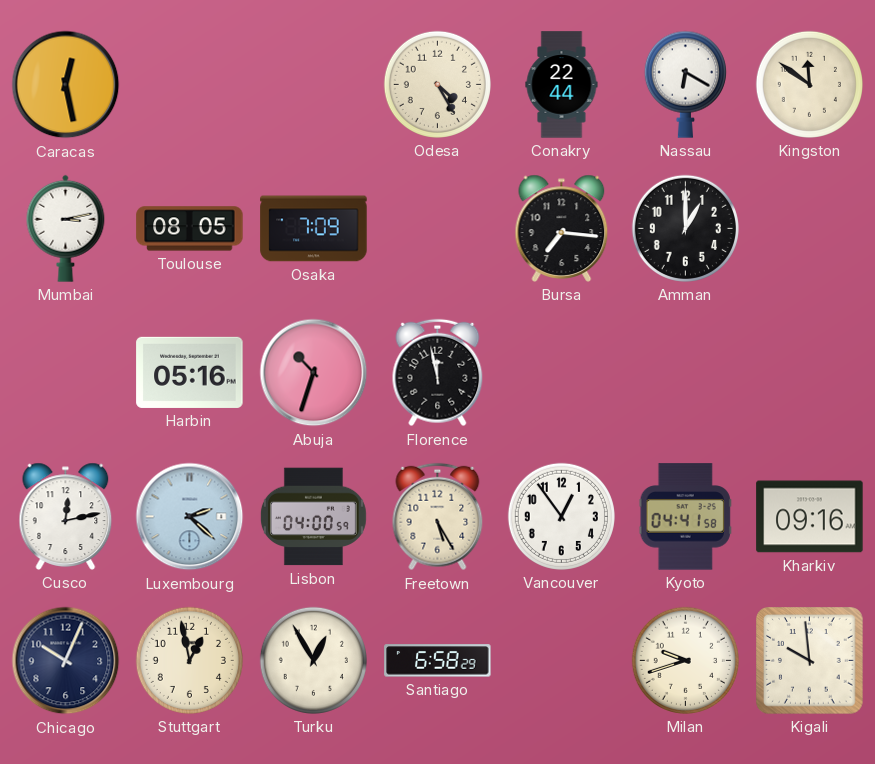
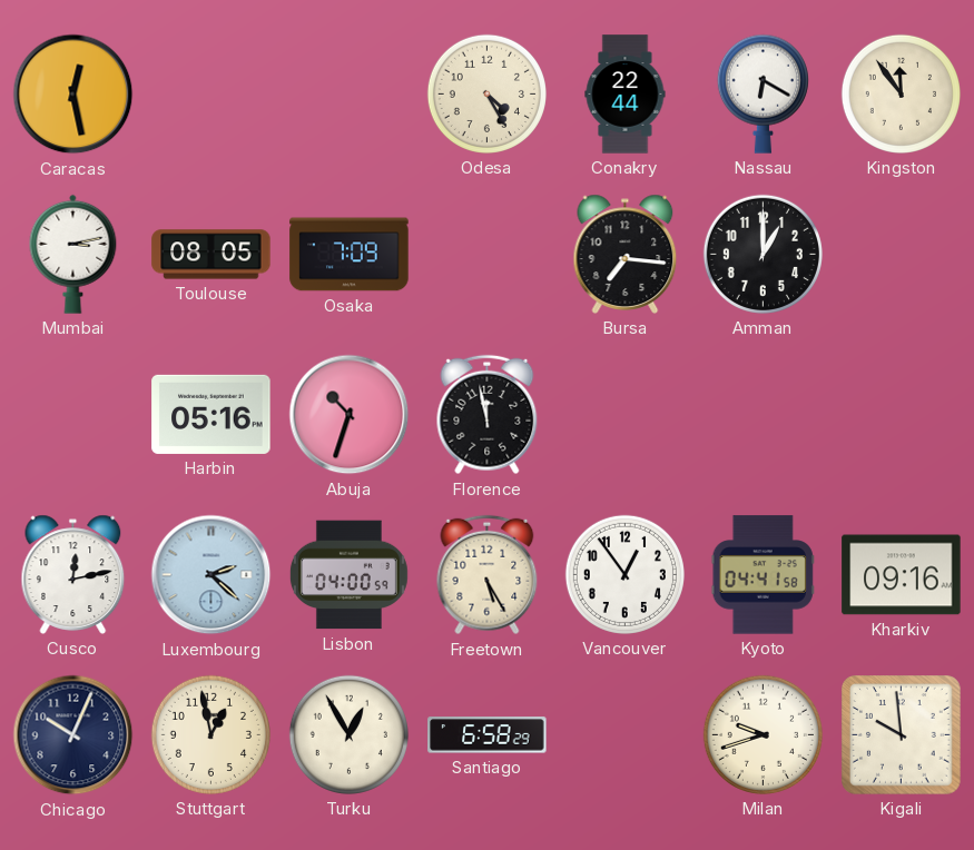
Kingston: 11:51 -> 11:54 (901, 93)
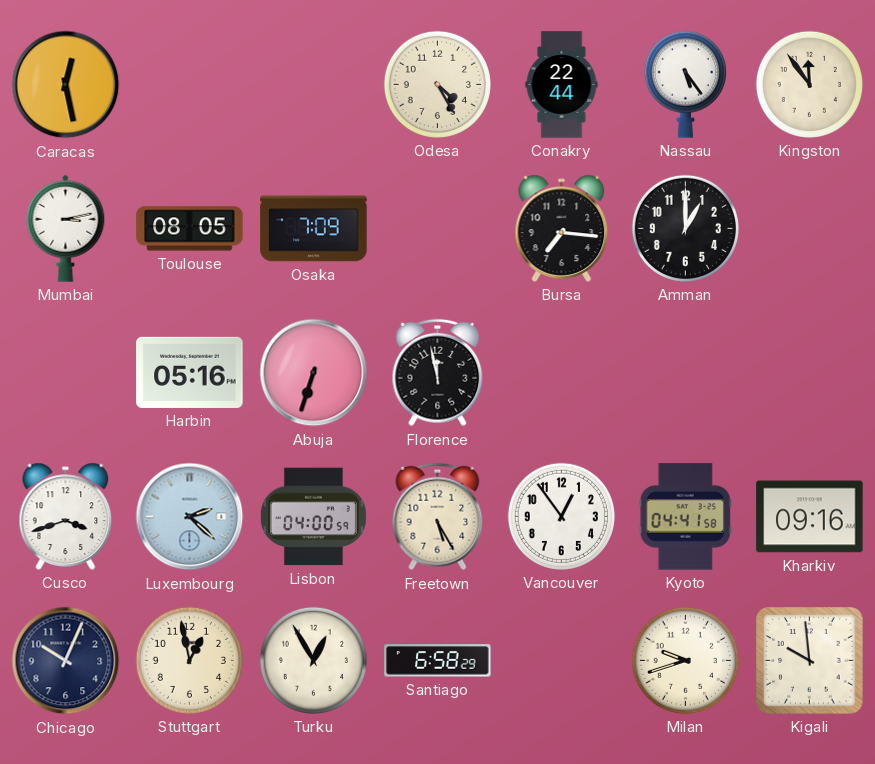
Nassau: 6:20 -> 5:24 (685, 84)
Abuja: 10:33 -> 6:33 (314, 373)
Cusco: 12:13 -> 3:42 (66, 516)
